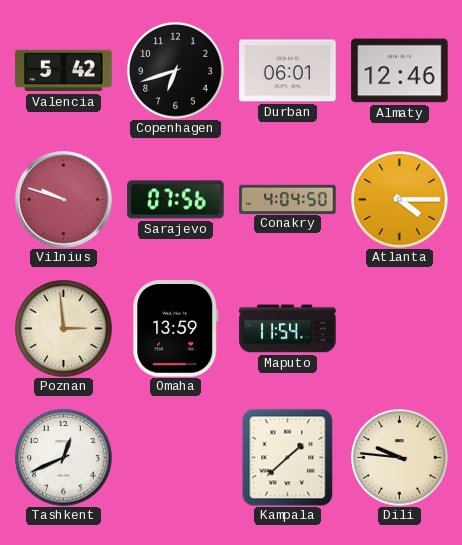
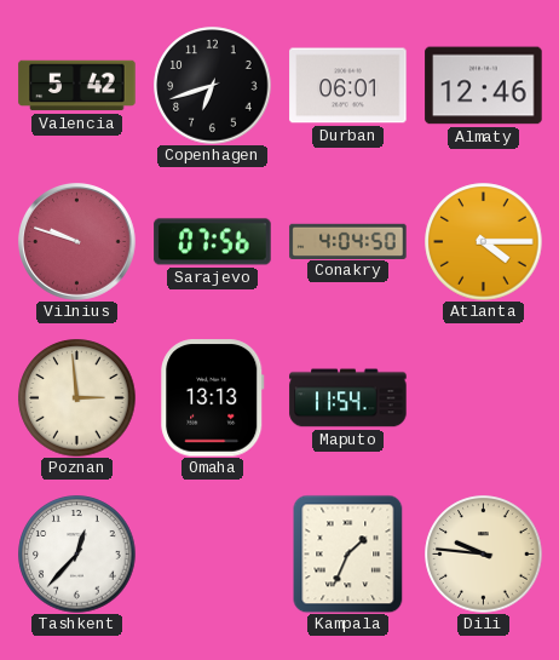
Omaha: 13:59 -> 13:13 (213, 398)
Tashkent: 12:41 -> 12:37 (77, 555)
Kampala: 1:38 -> 1:34 (348, 553)
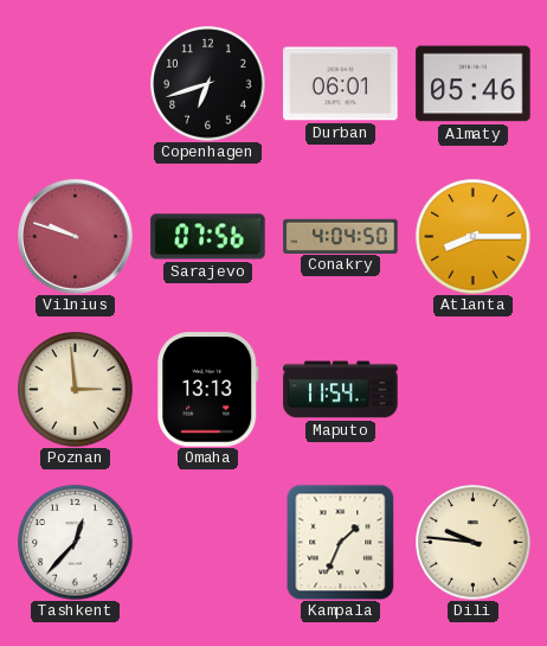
Valencia: 5:42 -> none (77, 86)
Almaty: 12:46 -> 05:46 (474, 84)
Atlanta: 4:15 -> 8:15 (474, 237)
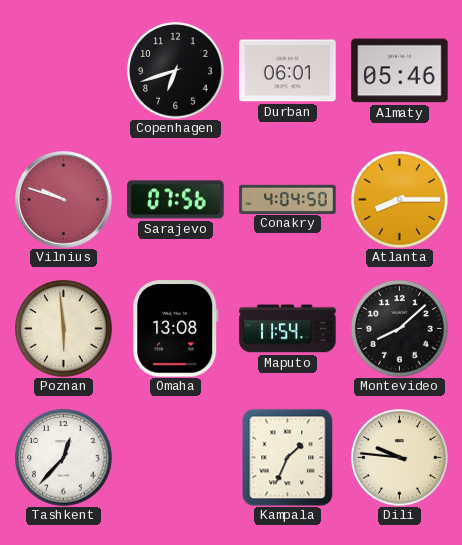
Poznan: 2:59 -> 5:59 (64, 329)
Omaha: 13:13 -> 13:08 (176, 329)
Montevideo: none -> 8:08 (400, 329)
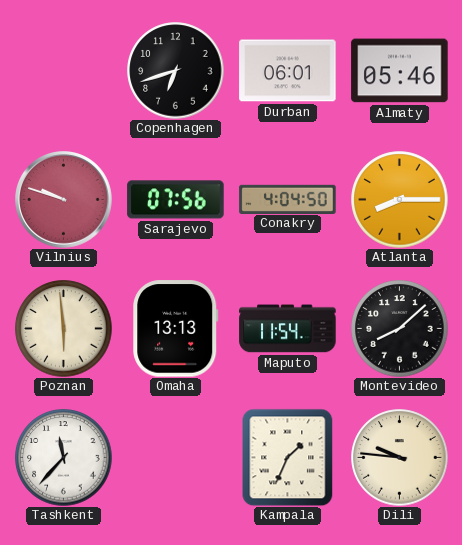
Omaha: 13:08 -> 13:13 (176, 329)
Tashkent: 12:37 -> 11:37 (64, 458)
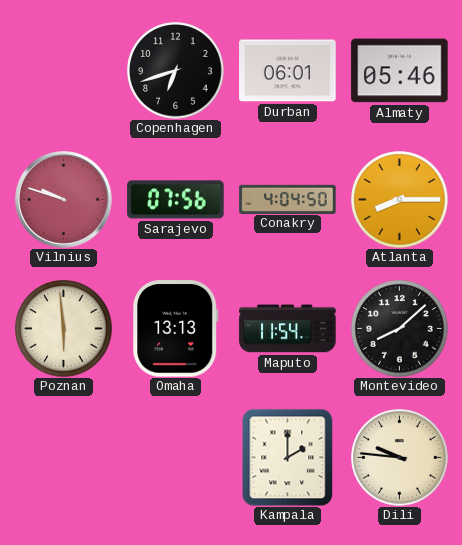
Tashkent: 11:37 -> none (64, 458)
Kampala: 1:34 -> 2:00 (288, 457)
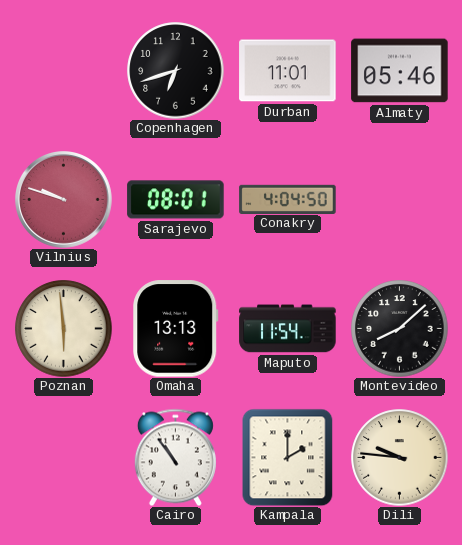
Durban: 06:01 -> 11:01 (288, 71)
Sarajevo: 07:56 -> 08:01 (176, 200)
Atlanta: 8:15 -> none (400, 200)
Cairo: none -> 10:54 (175, 457)
